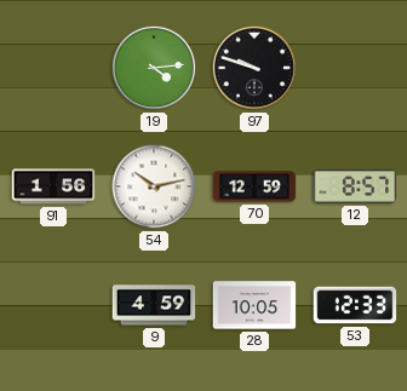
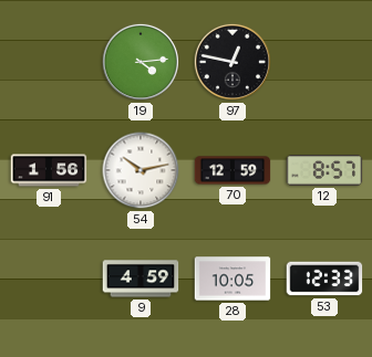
97: 9:48 -> 12:47 (232, 62)
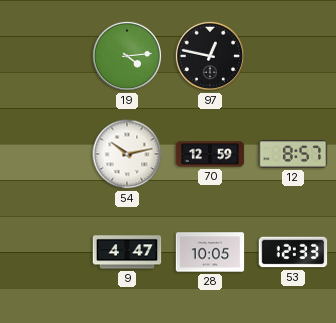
91: 1:56 -> none (49, 170)
9: 4:59 -> 4:47 (127, 252)
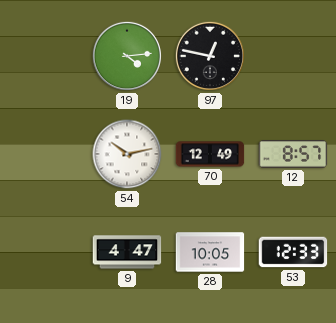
70: 12:59 -> 12:49 (210, 154)
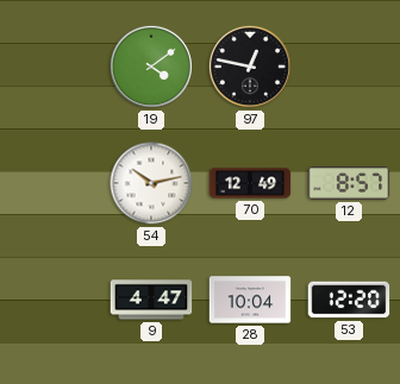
19: 4:14 -> 4:09 (151, 67)
28: 10:05 -> 10:04 (250, 300)
53: 12:33 -> 12:20 (349, 300)
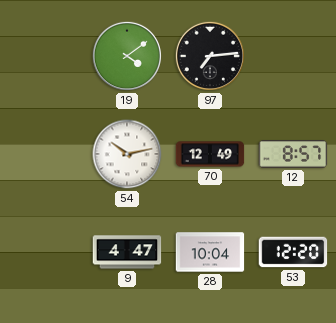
97: 12:47 -> 7:14 (210, 56)
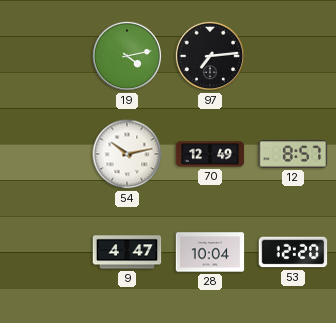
19: 4:09 -> 4:13 (127, 56)
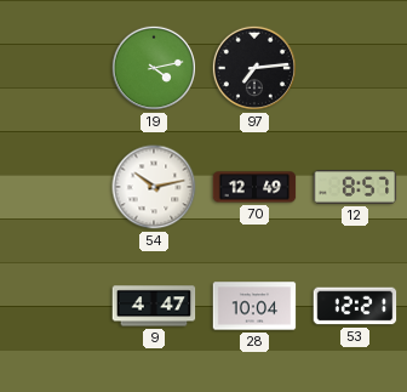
53: 12:20 -> 12:21 (355, 306)
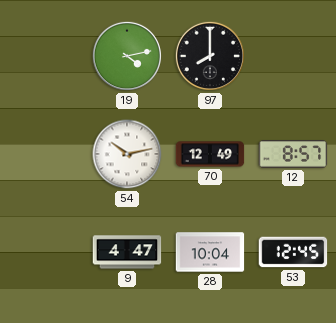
97: 7:14 -> 8:00 (210, 56)
53: 12:21 -> 12:45 (293, 252)
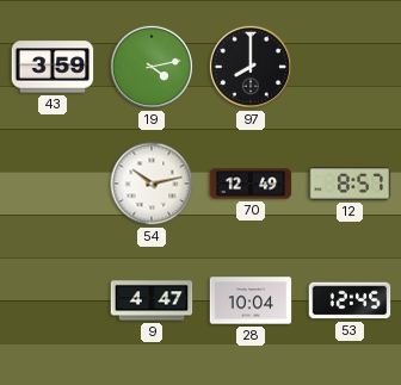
43: none -> 3:59 (53, 67)
